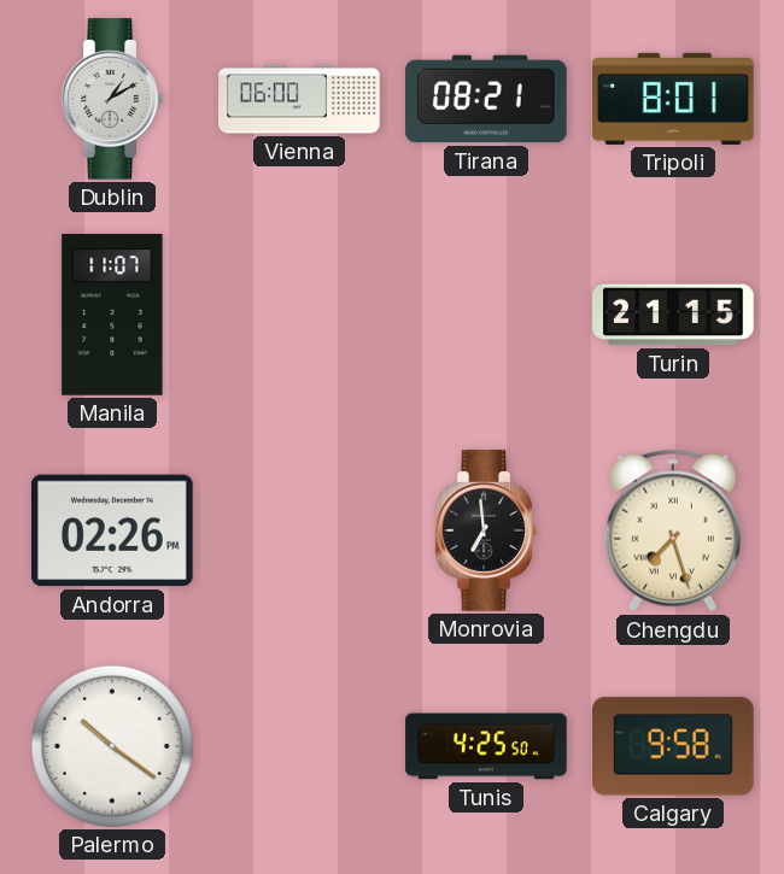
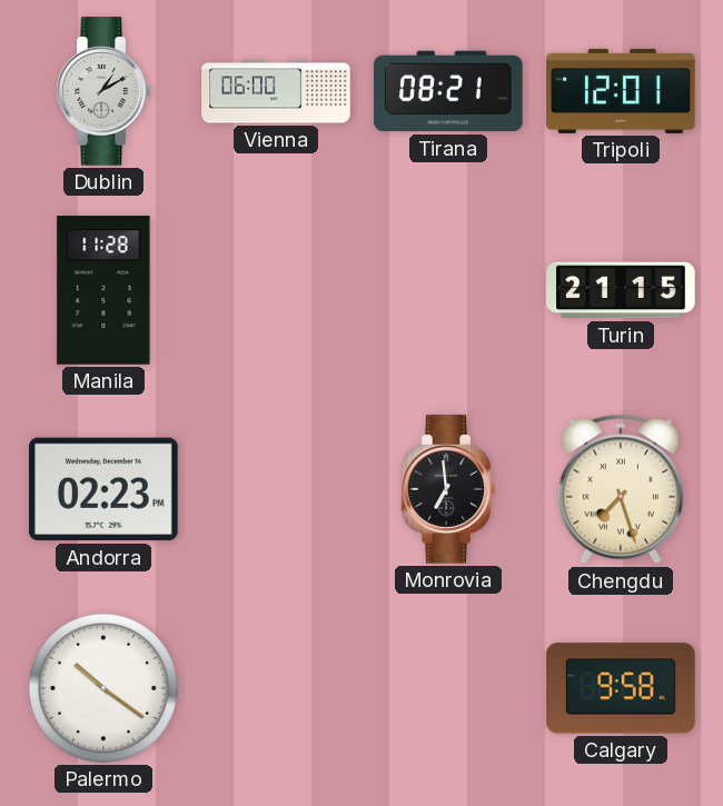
Tripoli: 8:01 -> 12:01 (621, 91)
Manila: 11:07 -> 11:28 (103, 290)
Andorra: 02:26 -> 02:23 (105, 489)
Tunis: 4:25 -> none (486, 746)
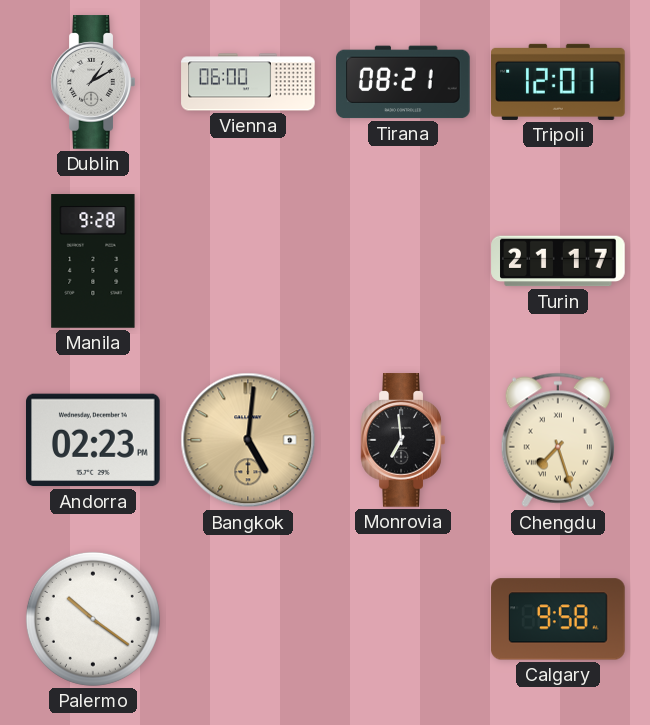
Manila: 11:28 -> 9:28 (93, 261)
Turin: 21:15 -> 21:17 (558, 261)
Bangkok: none -> 5:01 (248, 440)
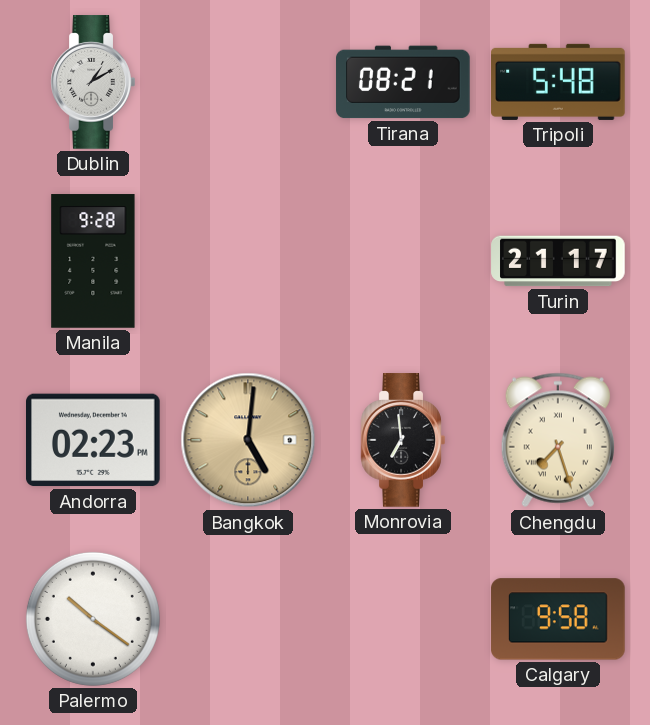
Vienna: 06:00 -> none (248, 82)
Tripoli: 12:01 -> 5:48 (558, 82)
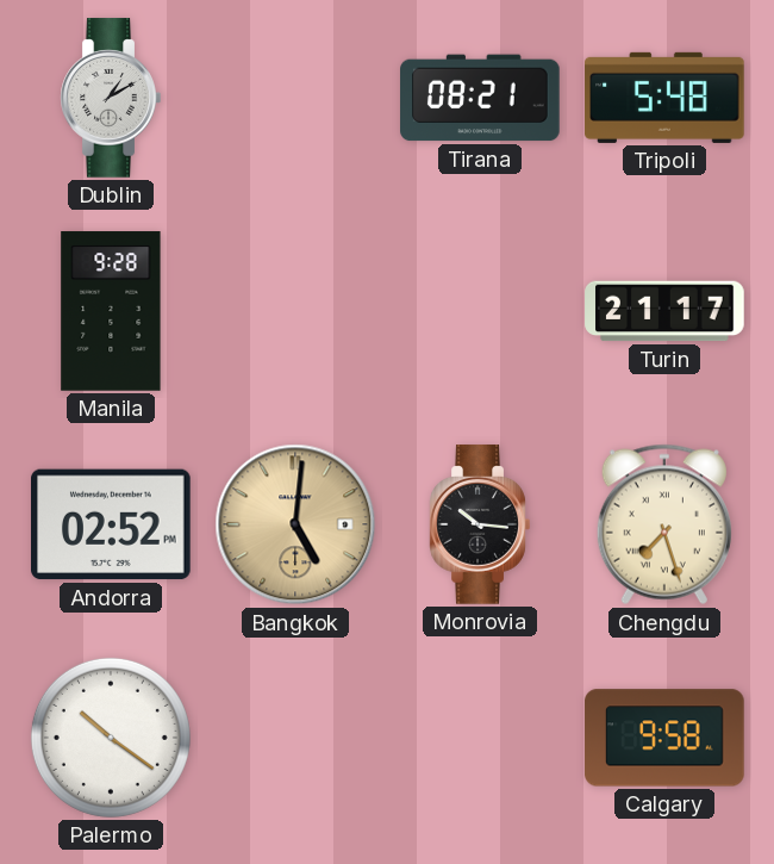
Andorra: 02:23 -> 02:52 (112, 524)
Monrovia: 6:59 -> 10:16 (480, 524)
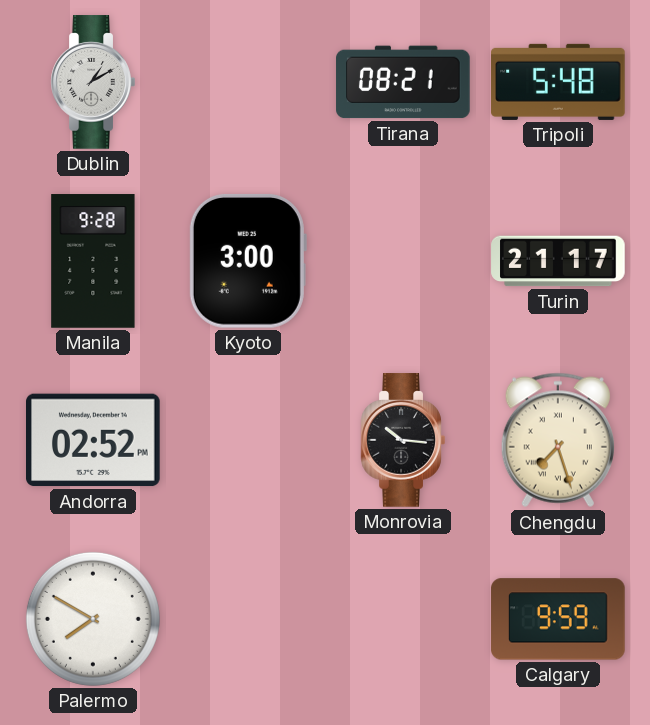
Kyoto: none -> 3:00 (248, 261)
Bangkok: 5:01 -> none (295, 524)
Palermo: 10:21 -> 7:50 (93, 619)
Calgary: 9:58 -> 9:59 (558, 619)
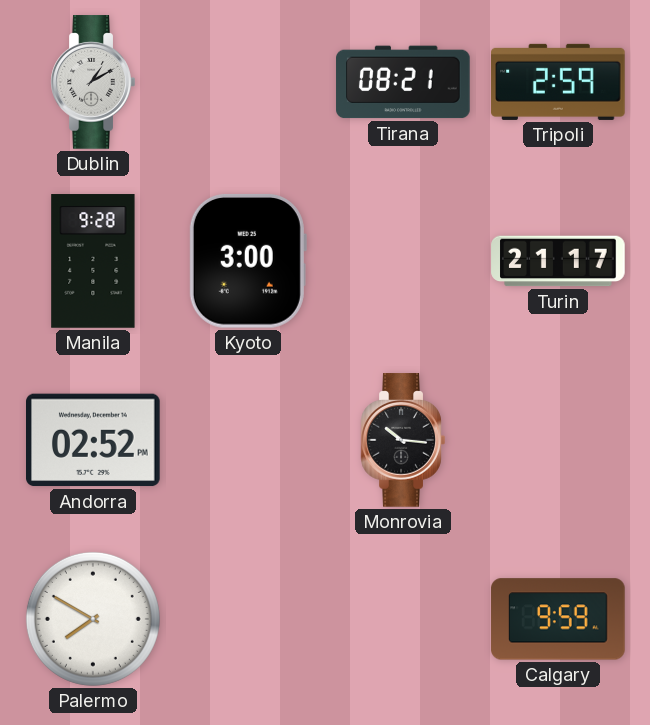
Tripoli: 5:48 -> 2:59 (558, 82)
Chengdu: 7:27 -> none (558, 440)
